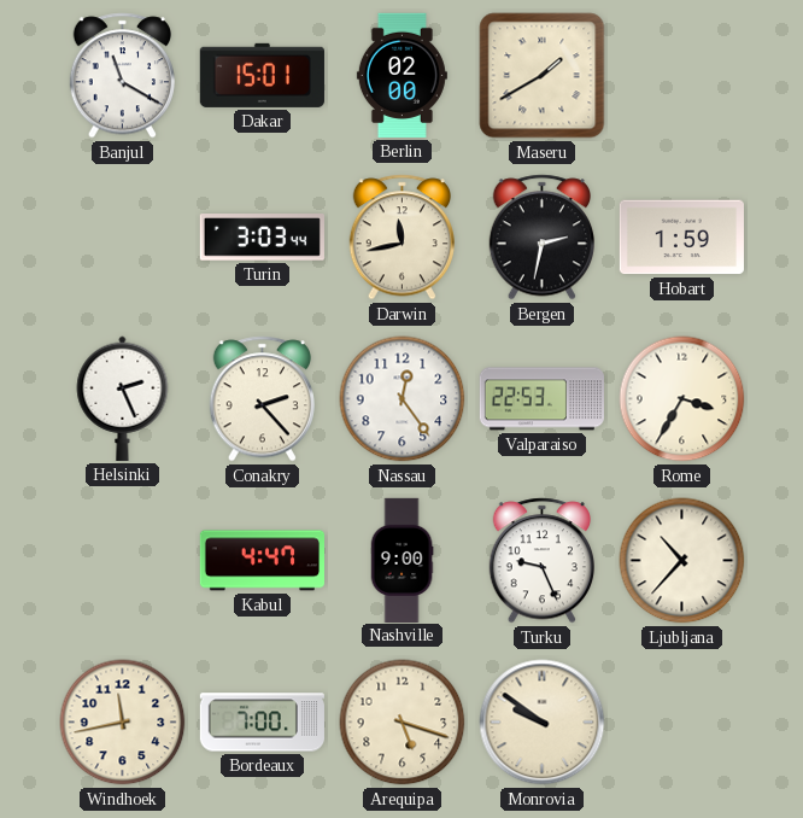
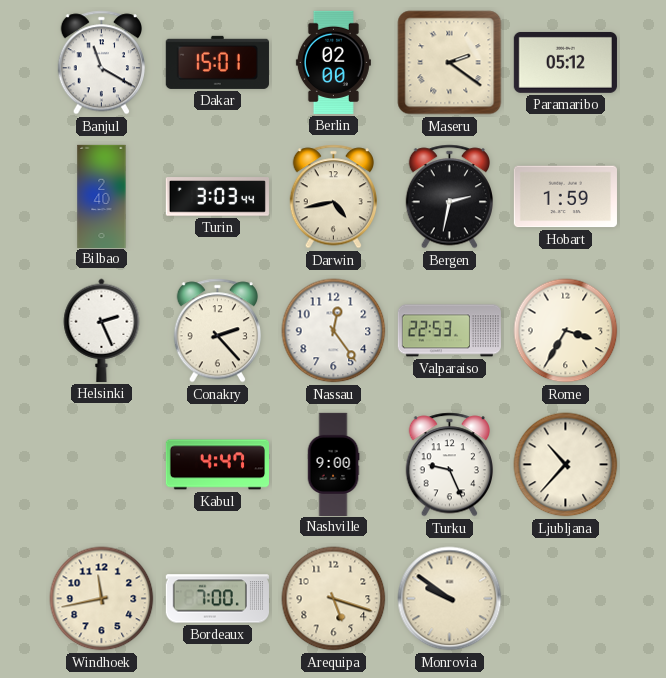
Maseru: 1:40 -> 2:21 (450, 63)
Paramaribo: none -> 05:12 (565, 62)
Bilbao: none -> 2:40 (102, 196)
Darwin: 11:43 -> 4:43 (333, 197)
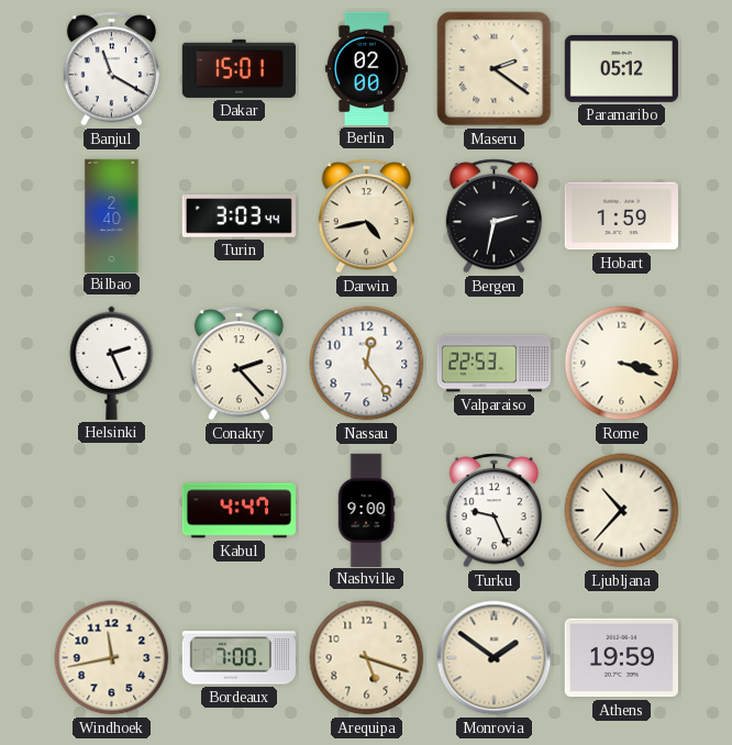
Rome: 3:35 -> 3:18 (622, 364)
Monrovia: 9:51 -> 1:51 (495, 658)
Athens: none -> 19:59 (621, 658)
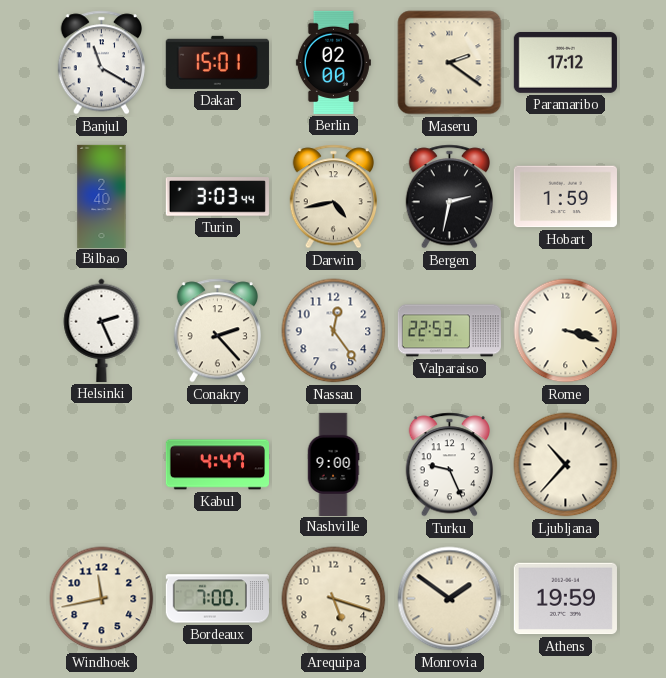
Paramaribo: 05:12 -> 17:12 (565, 62)
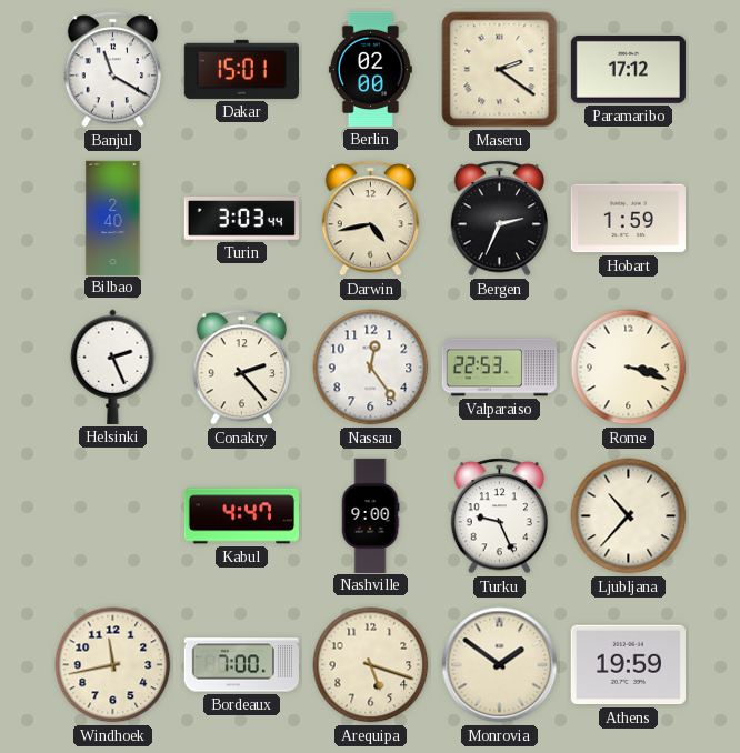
Bergen: 2:32 -> 2:34 (499, 219)
